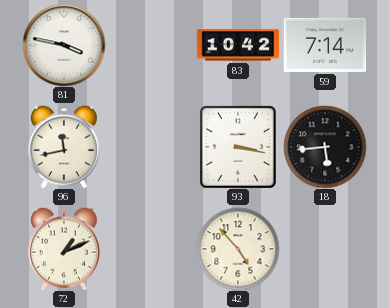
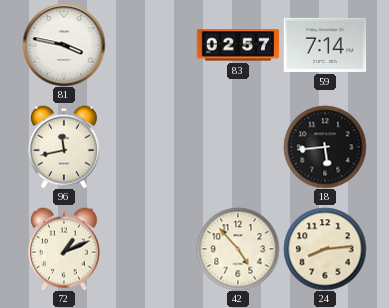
83: 10:42 -> 02:57 (238, 45)
93: 3:17 -> none (239, 147)
24: none -> 8:14 (325, 249)
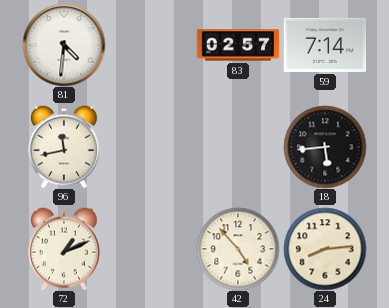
81: 3:47 -> 4:31 (64, 45)
